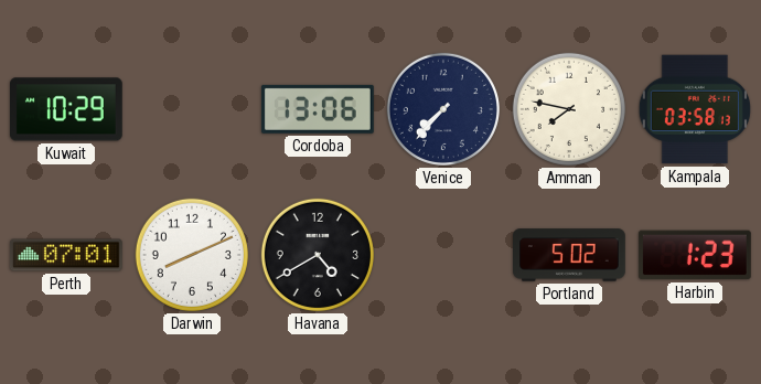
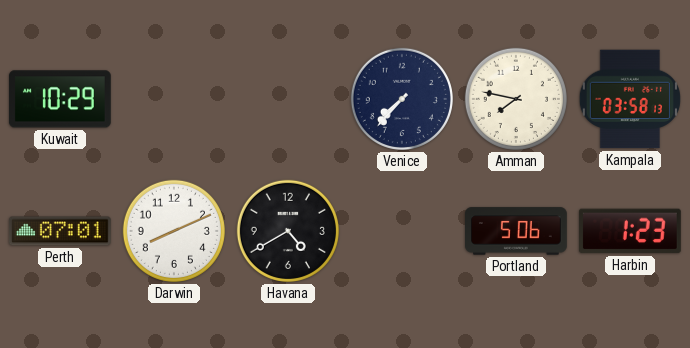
Cordoba: 13:06 -> none (318, 109)
Portland: 5:02 -> 5:06 (517, 231)
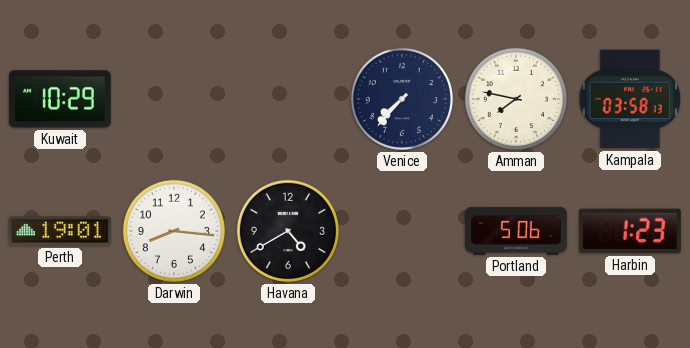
Perth: 07:01 -> 19:01 (60, 231)
Darwin: 8:11 -> 8:16 (174, 231)
